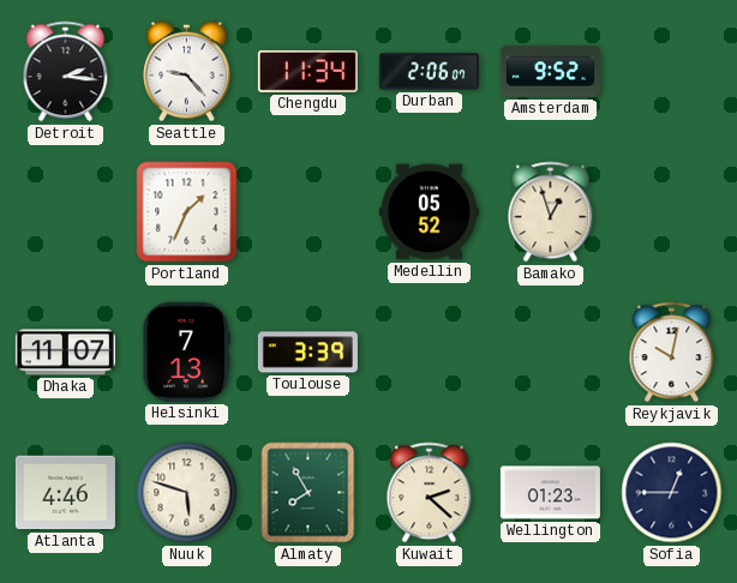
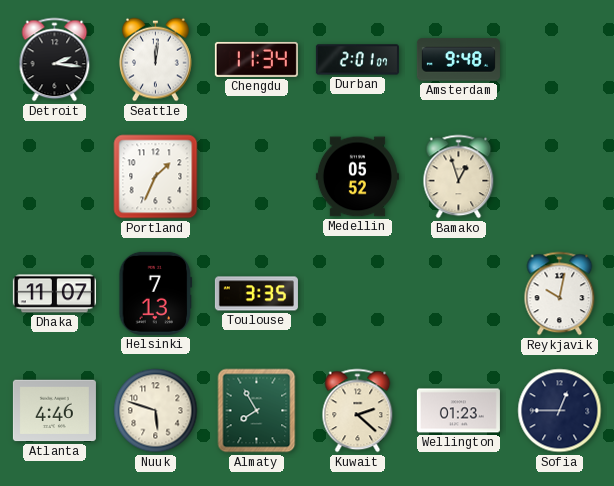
Seattle: 9:23 -> 12:01 (156, 60)
Durban: 2:06 -> 2:01 (357, 60)
Amsterdam: 9:52 -> 9:48 (458, 60)
Toulouse: 3:39 -> 3:35 (256, 294)
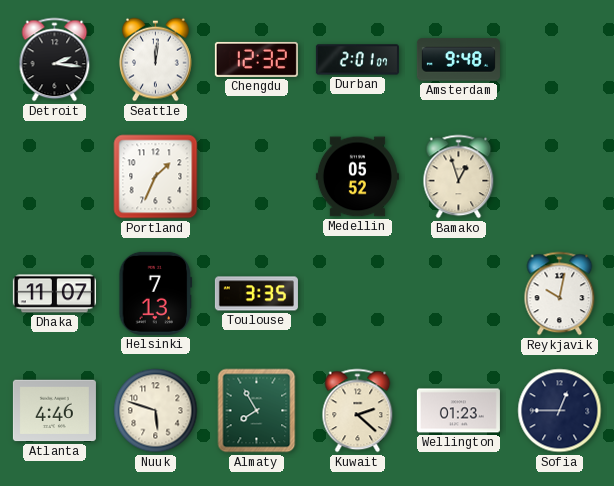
Chengdu: 11:34 -> 12:32 (256, 59)
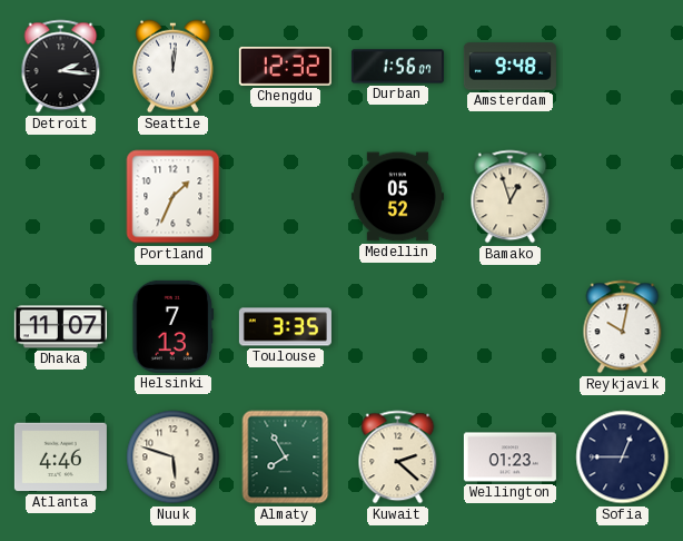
Durban: 2:01 -> 1:56 (397, 67)
